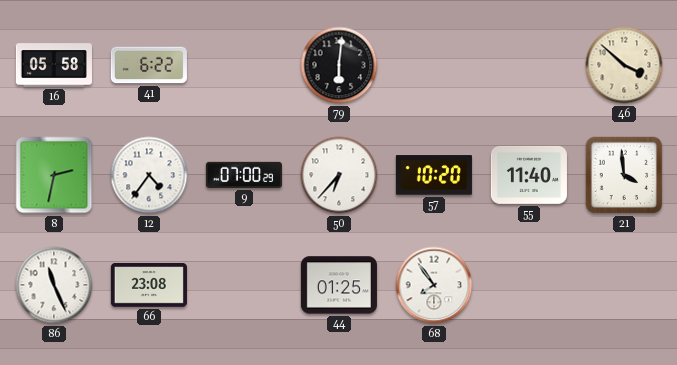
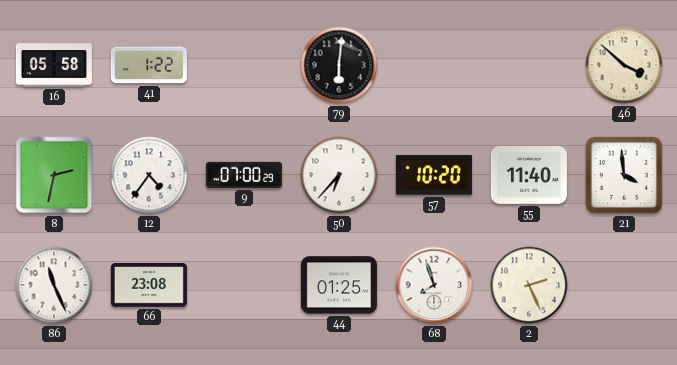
41: 6:22 -> 1:22 (149, 65)
68: 7:54 -> 7:57 (434, 285)
2: none -> 2:26 (529, 285)
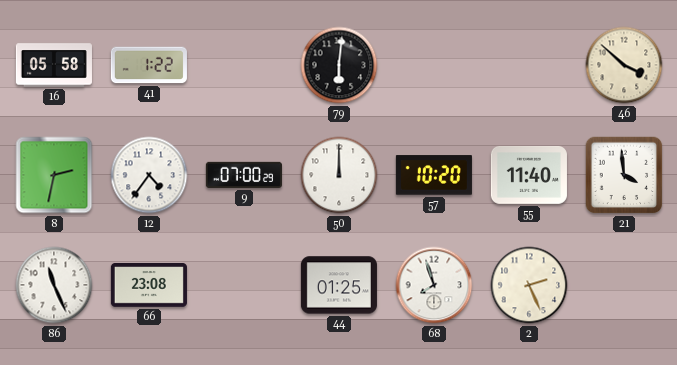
50: 6:37 -> 12:00 (339, 175)
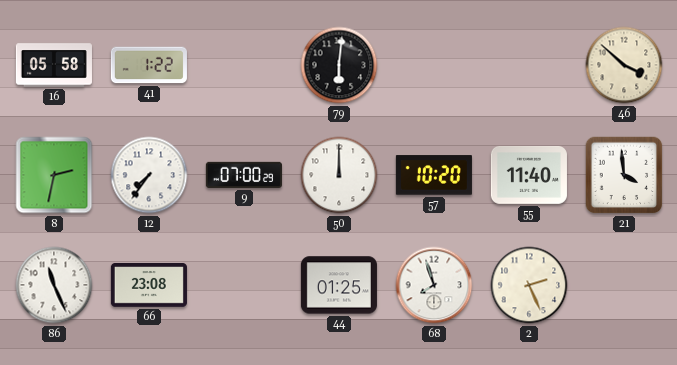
12: 4:36 -> 7:36 (149, 175)
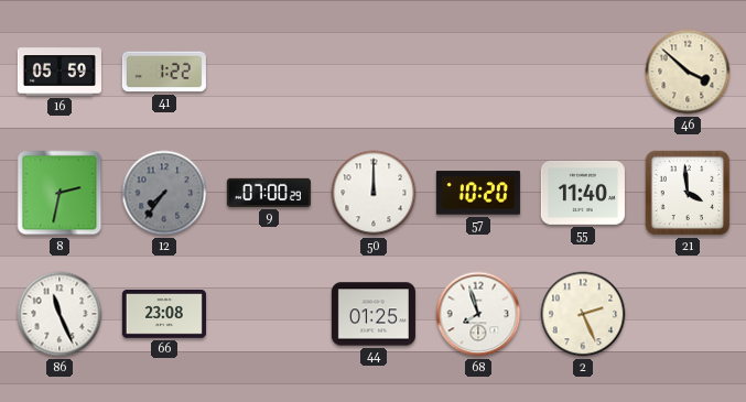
16: 05:58 -> 05:59 (60, 72)
79: 6:01 -> none (339, 65)
12 dial: white -> grey (164, 193)
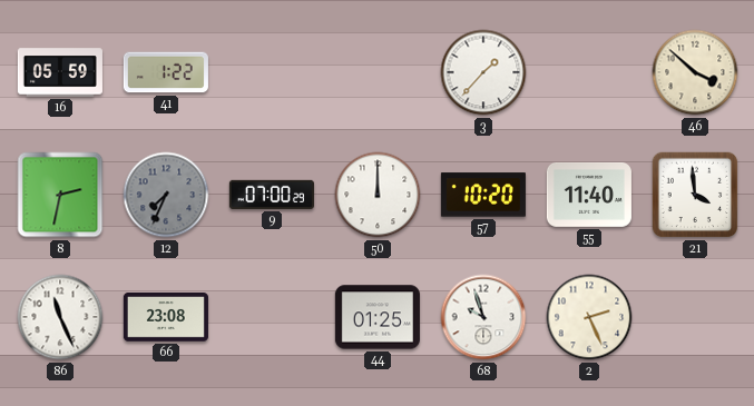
3: none -> 1:37 (483, 72)
12: 7:36 -> 7:34 (166, 195)
68: 7:57 -> 9:57 (483, 317)
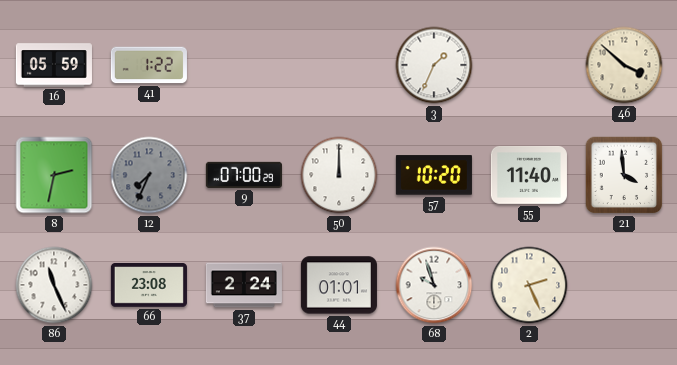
3: 1:37 -> 1:34 (434, 65)
37: none -> 2:24 (244, 285)
44: 01:25 -> 01:01 (339, 285)
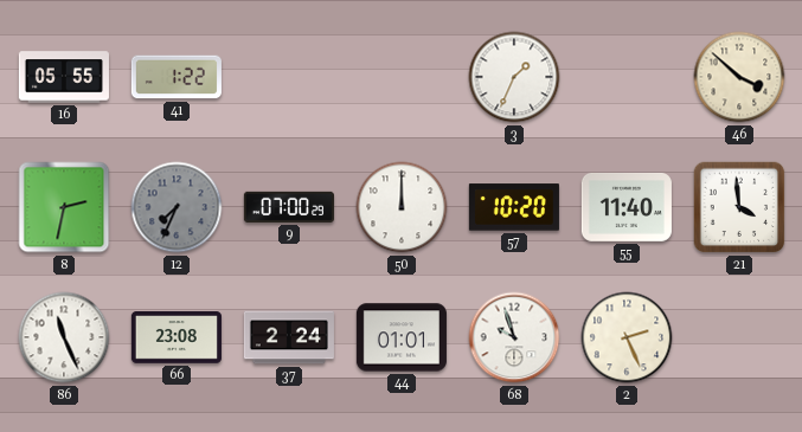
16: 05:59 -> 05:55 (64, 77)
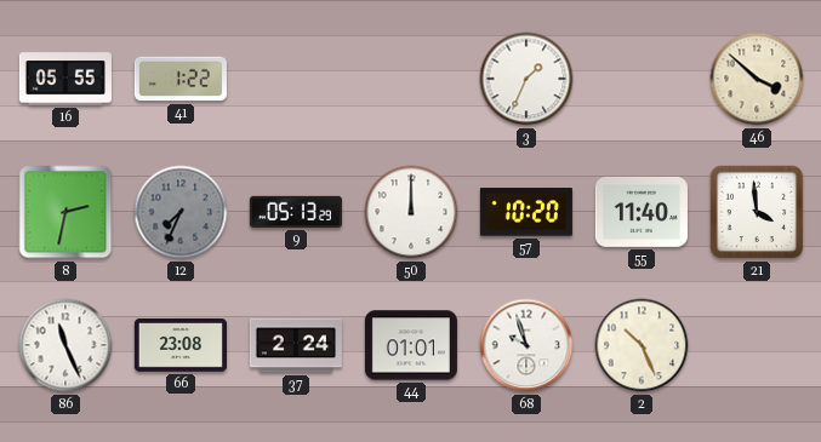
9: 07:00 -> 05:13 (296, 212)
2: 2:26 -> 10:26 (642, 345)
